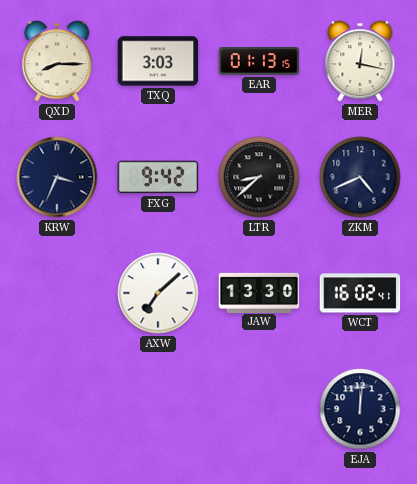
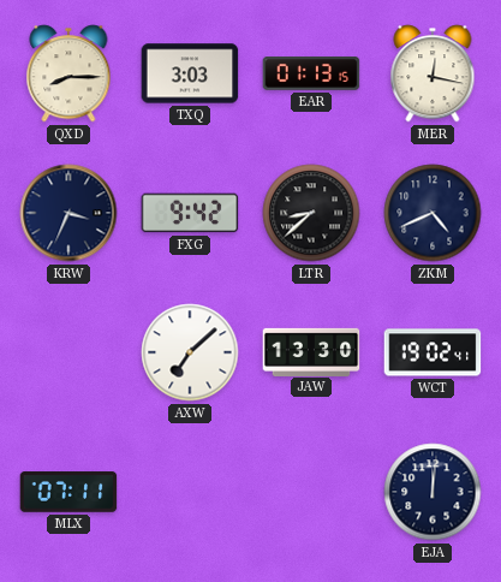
WCT: 16:02 -> 19:02 (433, 352)
MLX: none -> 07:11 (68, 492)
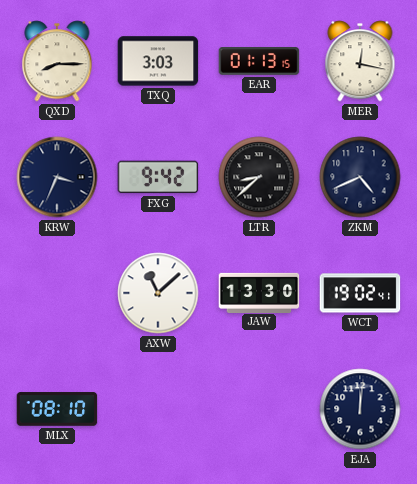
AXW: 7:08 -> 11:08 (158, 293)
MLX: 07:11 -> 08:10 (57, 409)
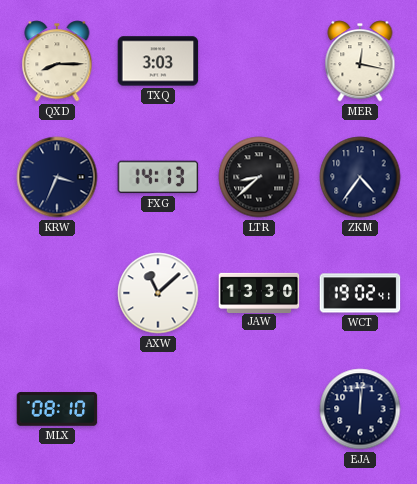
EAR: 01:13 -> none (259, 61)
FXG: 9:42 -> 14:13 (158, 177)
ZKM: 4:41 -> 4:36 (360, 177)
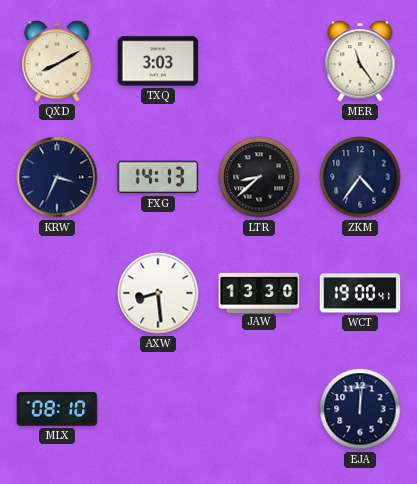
QXD: 8:15 -> 8:10 (57, 61)
MER: 12:17 -> 11:24 (360, 61)
AXW: 11:08 -> 8:29 (158, 293)
WCT: 19:02 -> 19:00 (360, 293)
